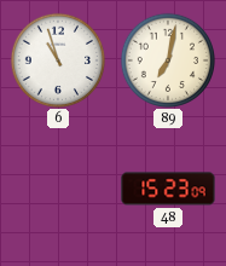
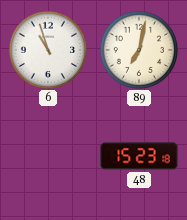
48: 15:23:09 -> 15:23:18 (139, 156)
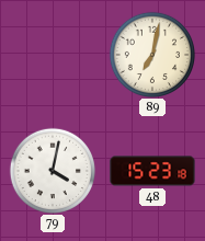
6: 10:57 -> none (47, 49)
79: none -> 4:02 (52, 170)
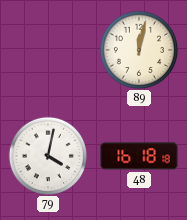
89: 7:02 -> 12:02 (138, 49)
48: 15:23 -> 16:18 (139, 156)
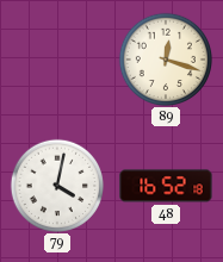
89: 12:02 -> 12:18 (165, 58)
48: 16:18 -> 16:52 (166, 186)
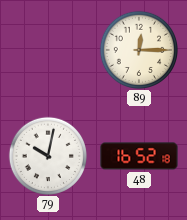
89: 12:18 -> 12:15 (138, 49)
79: 4:02 -> 10:02 (47, 155)
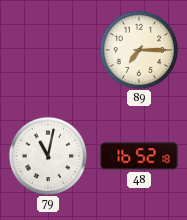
89: 12:15 -> 7:15 (138, 49)
79: 10:02 -> 11:02 (47, 155)
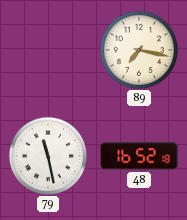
89: 7:15 -> 7:17 (138, 49)
79: 11:02 -> 11:28 (47, 155)
